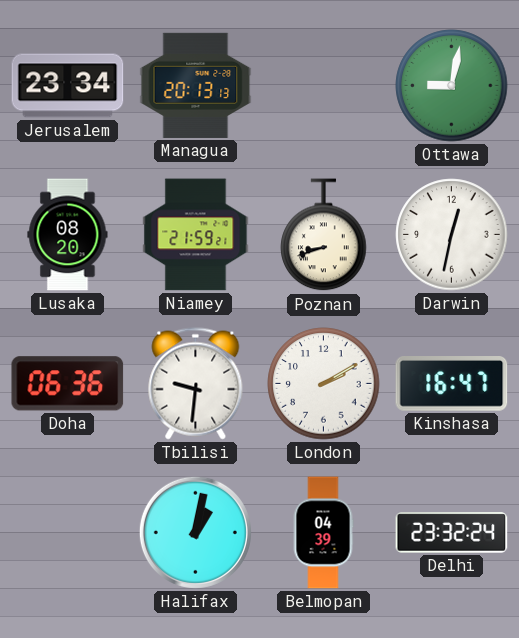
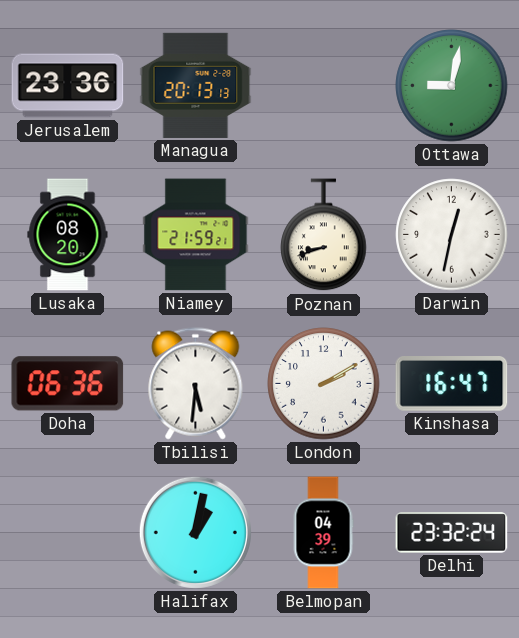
Jerusalem: 23:34 -> 23:36 (68, 86)
Tbilisi: 9:31 -> 5:31 (196, 384)
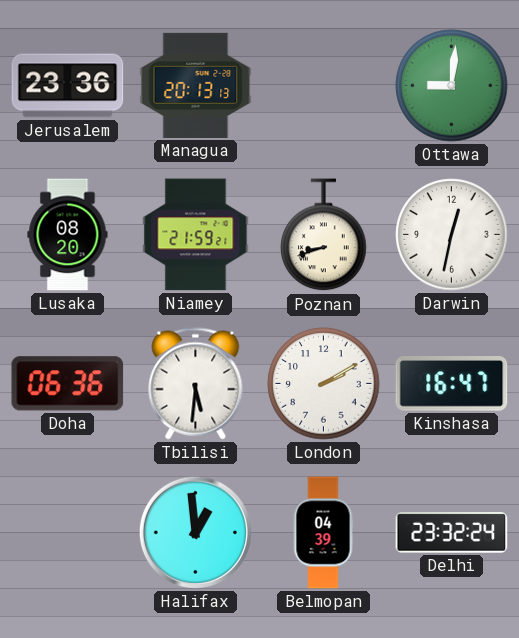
Ottawa: 9:02 -> 9:01 (452, 86)
Halifax: 1:02 -> 12:59 (195, 532)
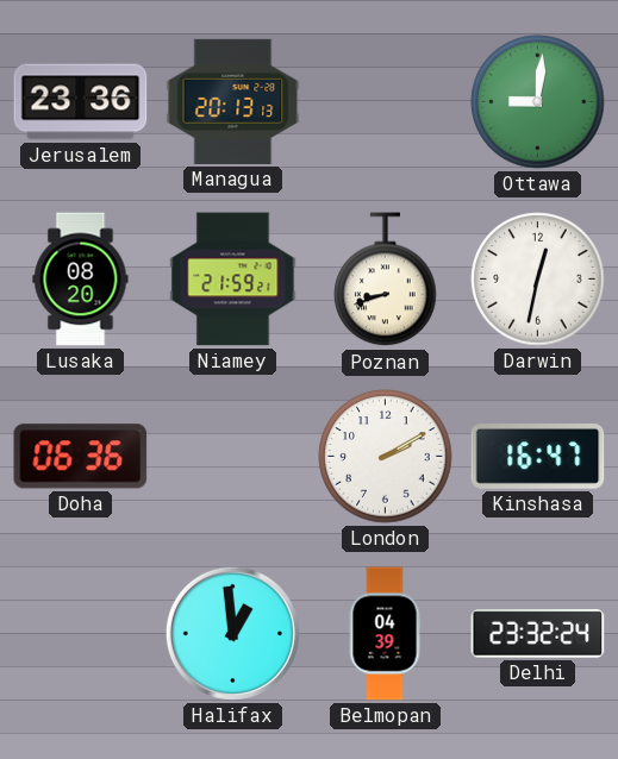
Tbilisi: 5:31 -> none (196, 384)
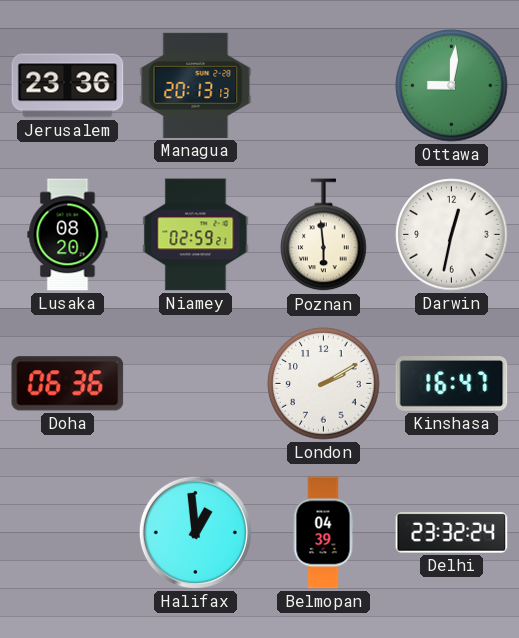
Niamey: 21:59 -> 02:59 (196, 235)
Poznan: 8:42 -> 5:59 (324, 235)
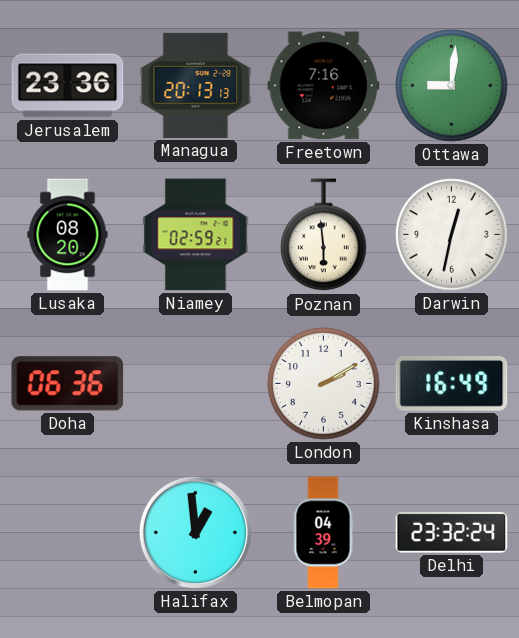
Freetown: none -> 7:16 (324, 86)
Kinshasa: 16:47 -> 16:49 (452, 384)
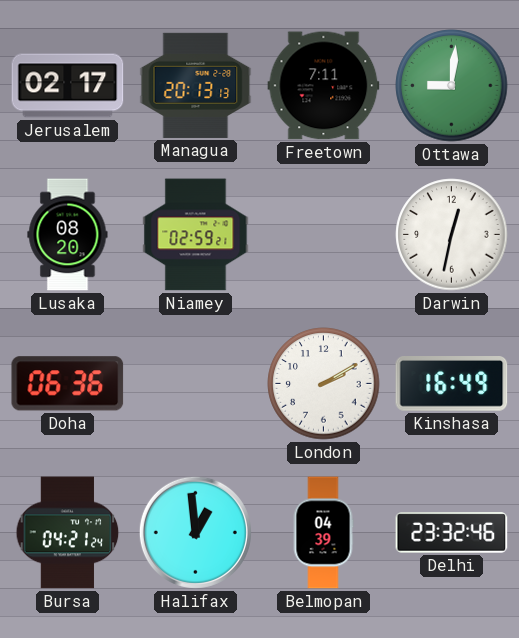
Jerusalem: 23:36 -> 02:17 (68, 86)
Freetown: 7:16 -> 7:11 (324, 86)
Poznan: 5:59 -> none (324, 235)
Bursa: none -> 04:21 (68, 533)
Delhi: 23:32:24 -> 23:32:46 (452, 533)
